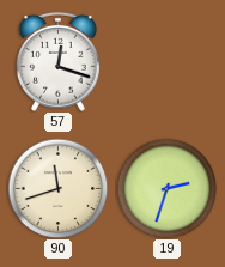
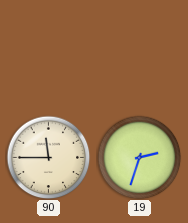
57: 12:18 -> none (57, 61)
90: 11:42 -> 11:45 (48, 157)
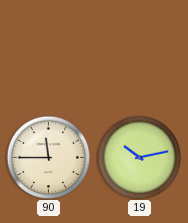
19: 2:33 -> 10:13 (139, 157)
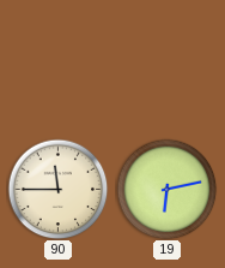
19: 10:13 -> 6:13 (166, 189)
